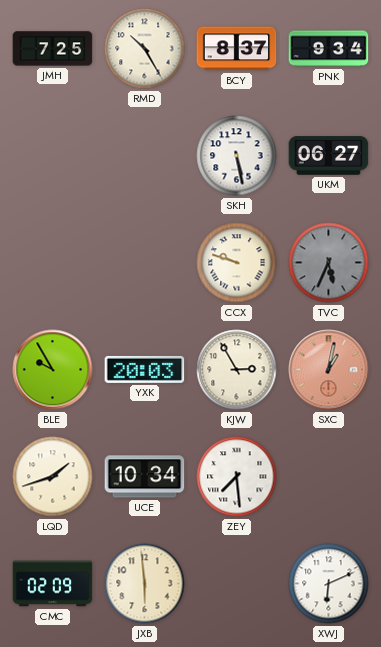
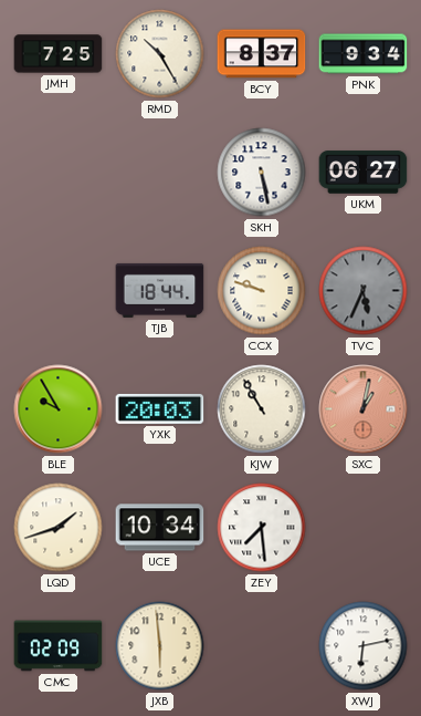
TJB: none -> 18:44 (160, 290)
KJW: 2:55 -> 10:55 (262, 409)
XWJ: 6:11 -> 6:13 (364, 646)
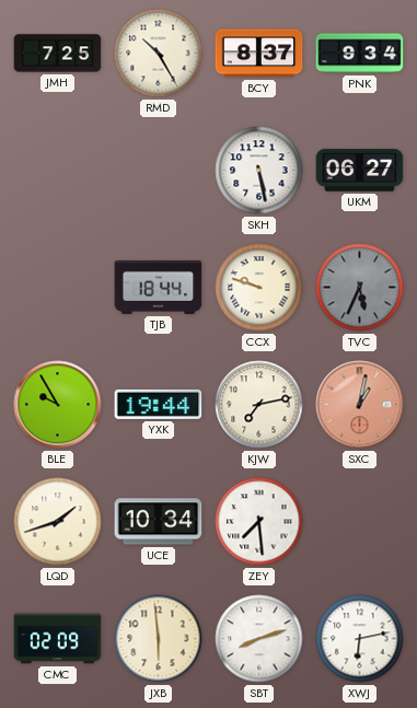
YXK: 20:03 -> 19:44 (159, 404)
KJW: 10:55 -> 7:13 (259, 405)
SBT: none -> 8:12 (259, 639)
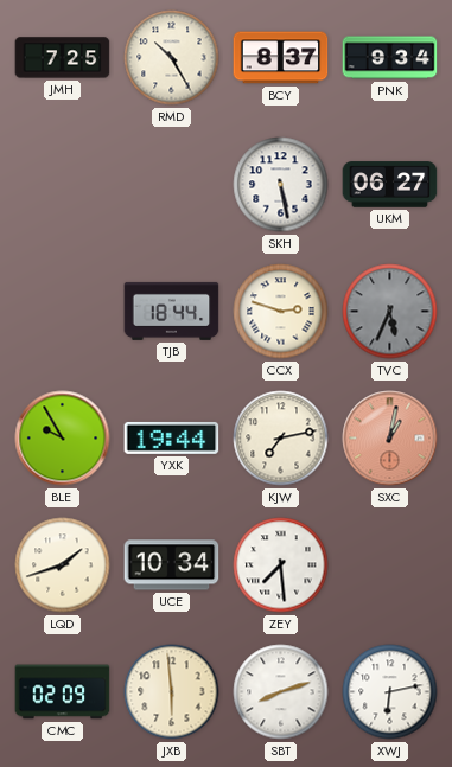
CCX: 9:48 -> 2:48 (281, 312)
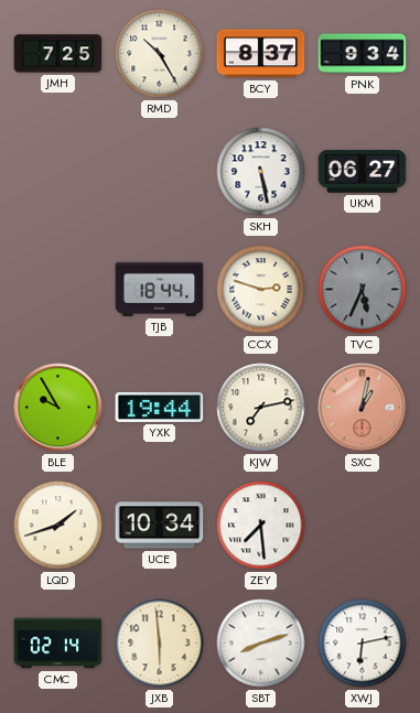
CMC: 02:09 -> 02:14 (58, 644)
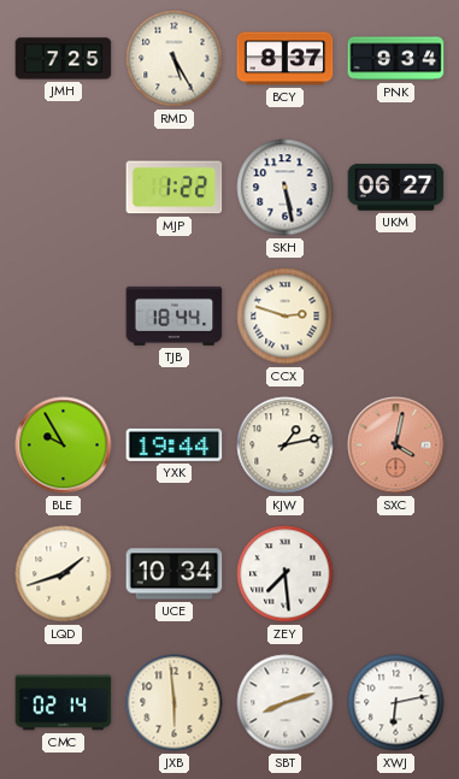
RMD: 10:25 -> 5:25 (175, 59)
MJP: none -> 1:22 (175, 188)
TVC: 5:34 -> none (363, 290)
KJW: 7:13 -> 1:13 (286, 445)
SXC: 1:02 -> 4:02 (396, 445)
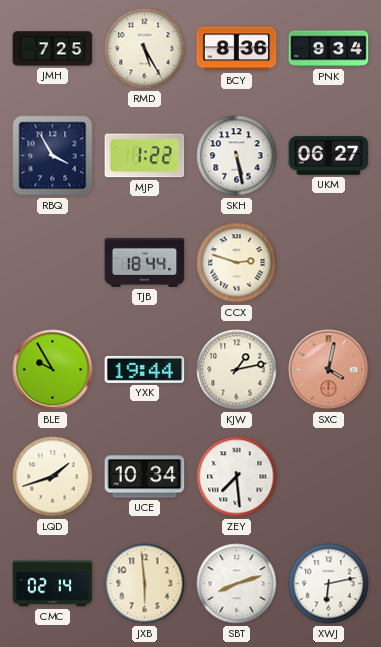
BCY: 8:37 -> 8:36 (237, 49)
RBQ: none -> 3:55 (53, 156)
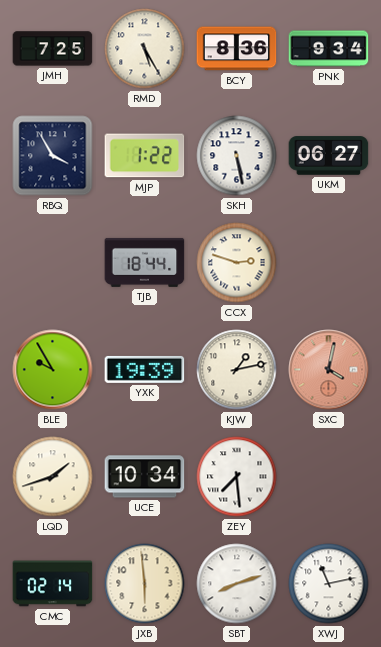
YXK: 19:44 -> 19:39 (145, 369)
XWJ: 6:13 -> 11:13 (329, 584)
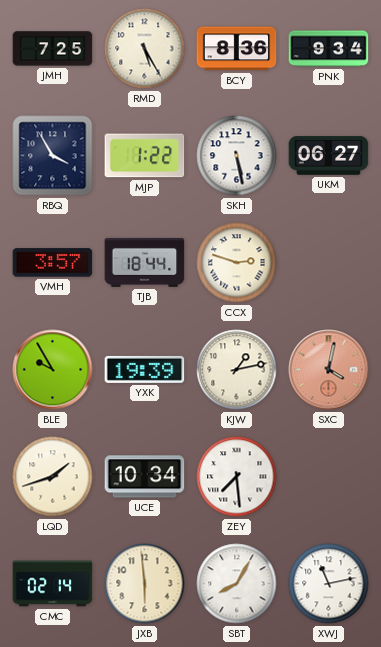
VMH: none -> 3:57 (53, 263)
SBT: 8:12 -> 8:05 (237, 584)
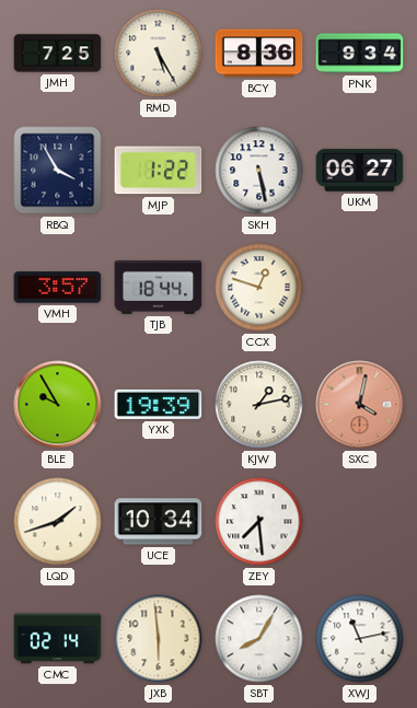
CCX: 2:48 -> 12:48 (259, 288)
